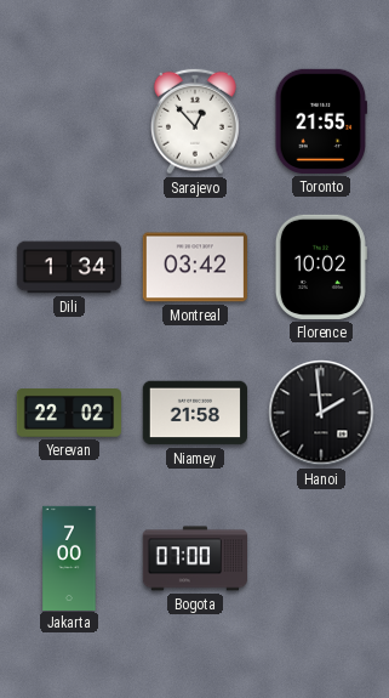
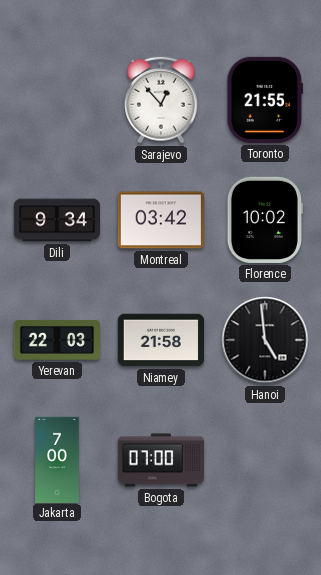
Dili: 1:34 -> 9:34 (56, 220)
Yerevan: 22:02 -> 22:03 (56, 341)
Hanoi: 1:59 -> 4:59 (265, 340)
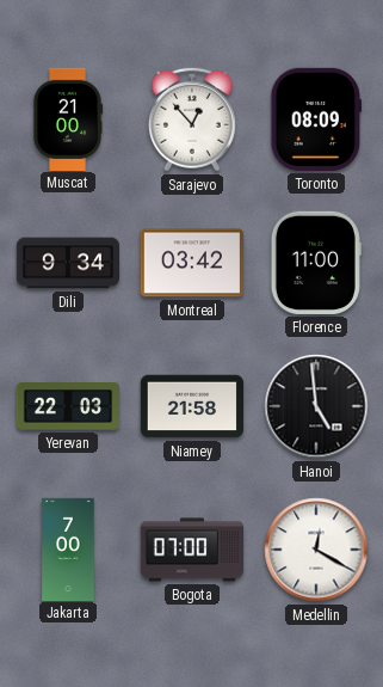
Muscat: none -> 21:00 (68, 118)
Toronto: 21:55 -> 08:09 (315, 119)
Florence: 10:02 -> 11:00 (316, 263)
Medellin: none -> 12:20 (316, 550)
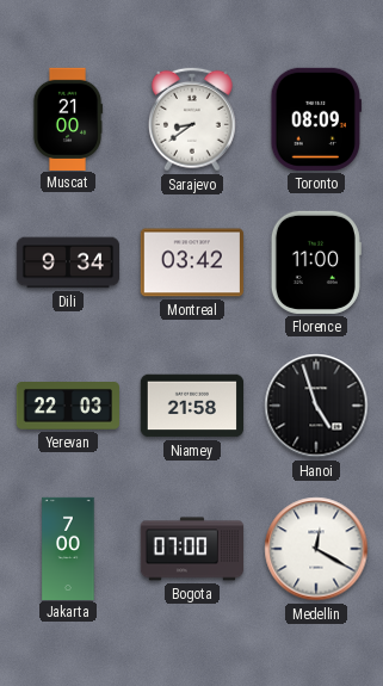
Sarajevo: 12:53 -> 8:39 (192, 119)
Hanoi: 4:59 -> 4:57 (316, 406)
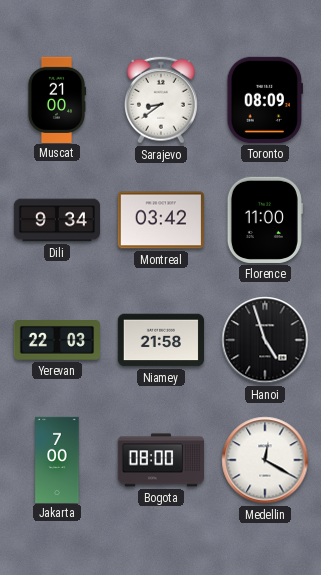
Bogota: 07:00 -> 08:00 (160, 460)
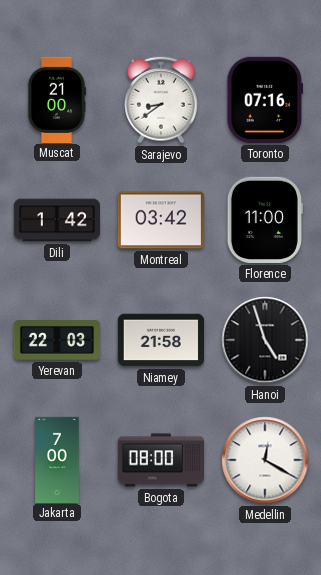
Toronto: 08:09 -> 07:16 (264, 100)
Dili: 9:34 -> 1:42 (56, 220)
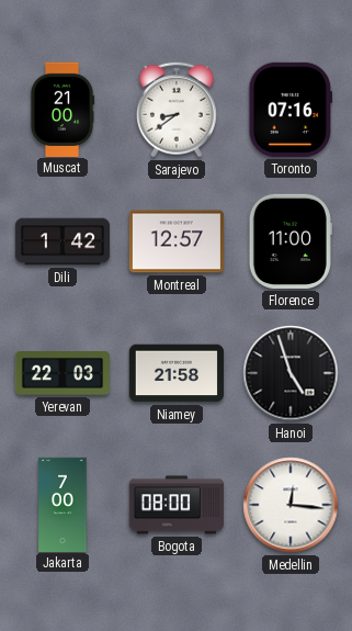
Montreal: 03:42 -> 12:57 (177, 241)
Medellin: 12:20 -> 12:16 (291, 505)
